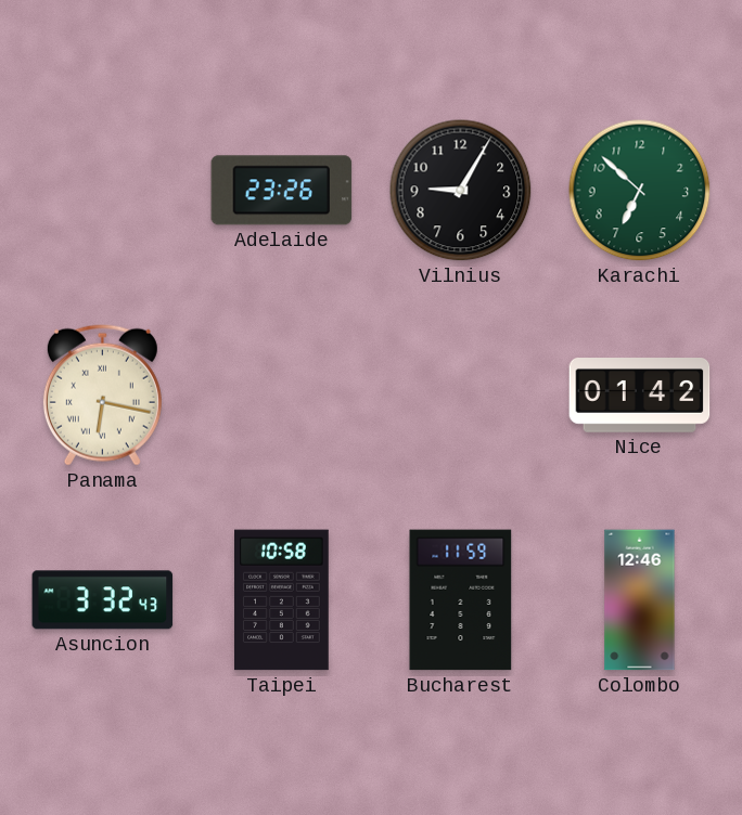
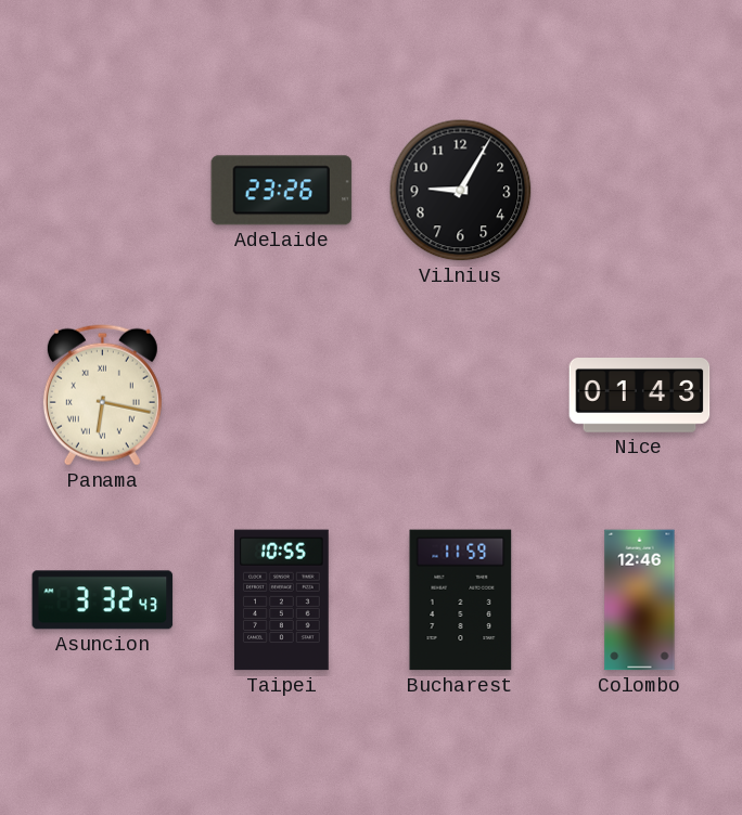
Karachi: 6:52 -> none (640, 191)
Nice: 01:42 -> 01:43 (640, 396)
Taipei: 10:58 -> 10:55 (282, 600)
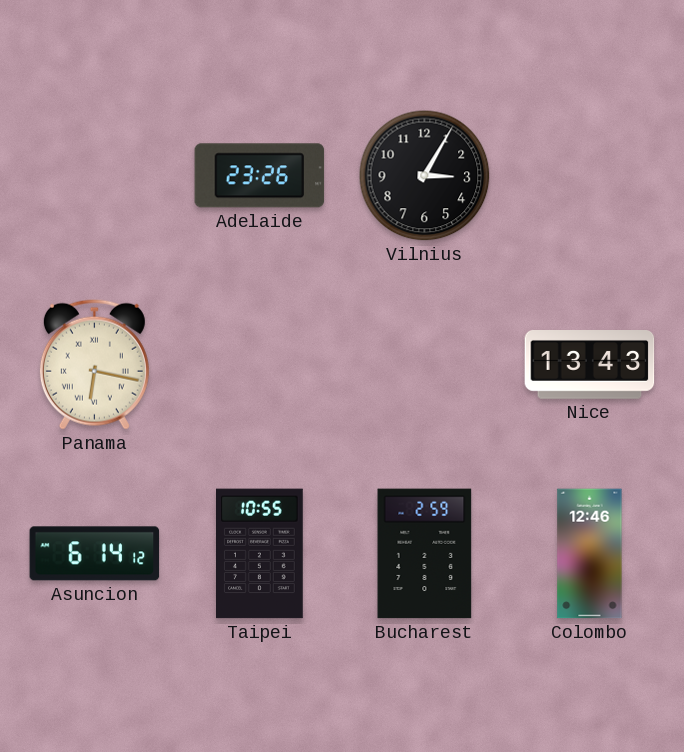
Vilnius: 9:05 -> 3:05 (425, 176)
Nice: 01:43 -> 13:43 (590, 365)
Asuncion: 3:32 -> 6:14 (95, 554)
Bucharest: 11:59 -> 2:59 (425, 554)
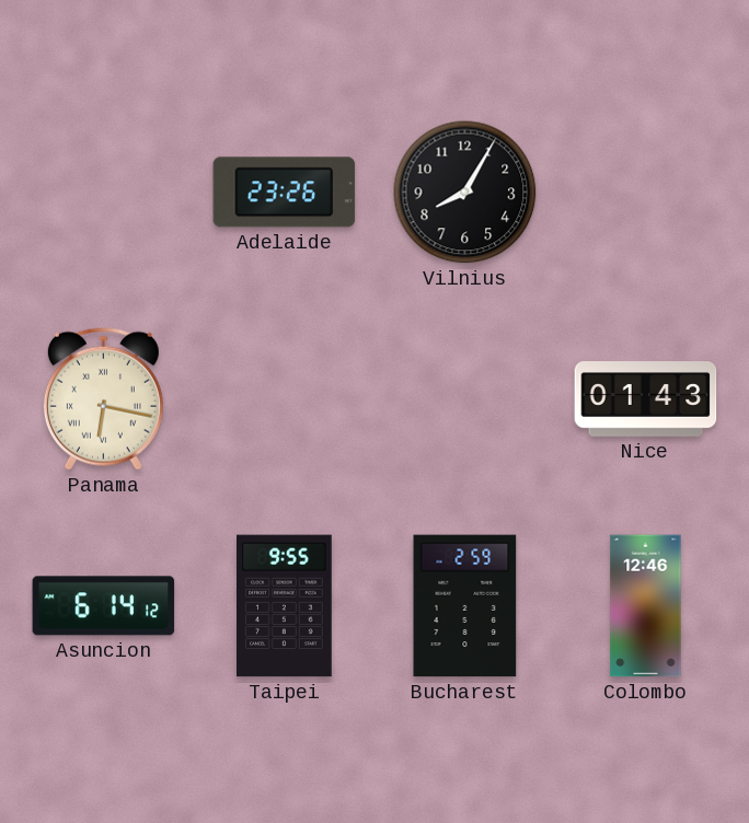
Vilnius: 3:05 -> 8:05 (465, 193)
Nice: 13:43 -> 01:43 (646, 399)
Taipei: 10:55 -> 9:55 (285, 606)
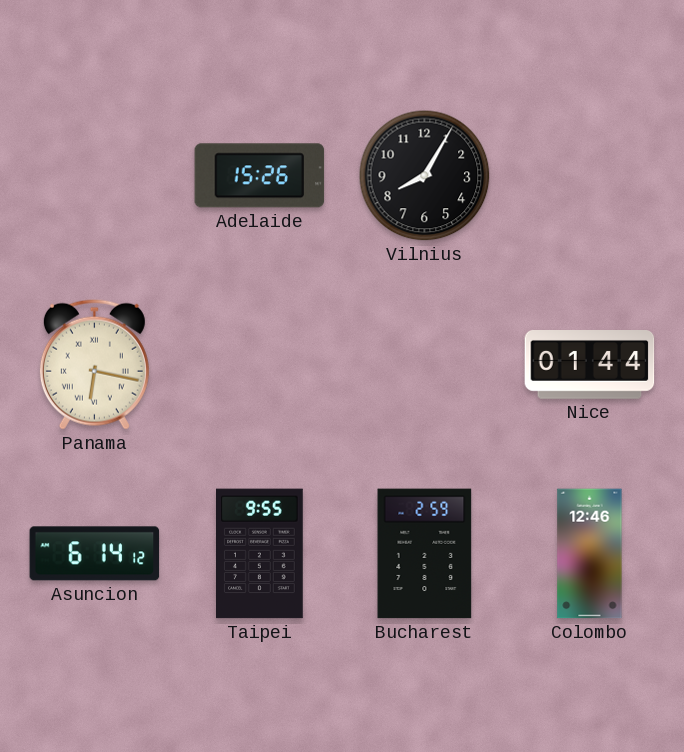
Adelaide: 23:26 -> 15:26 (260, 176)
Nice: 01:43 -> 01:44 (590, 365)
